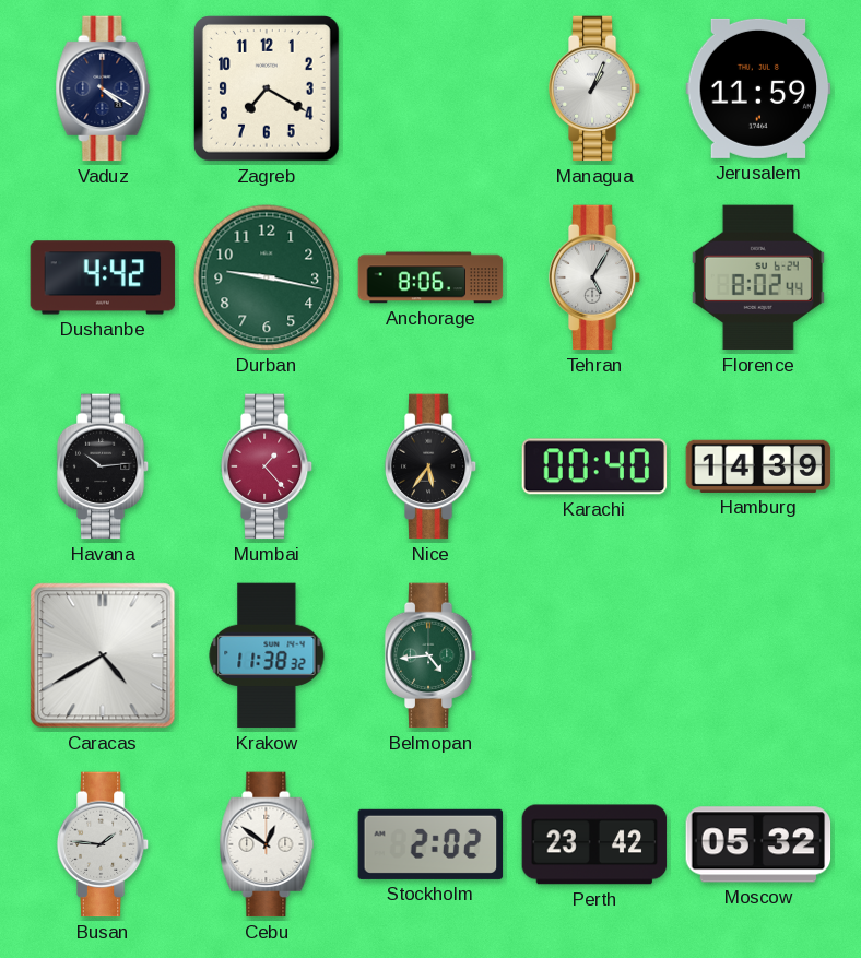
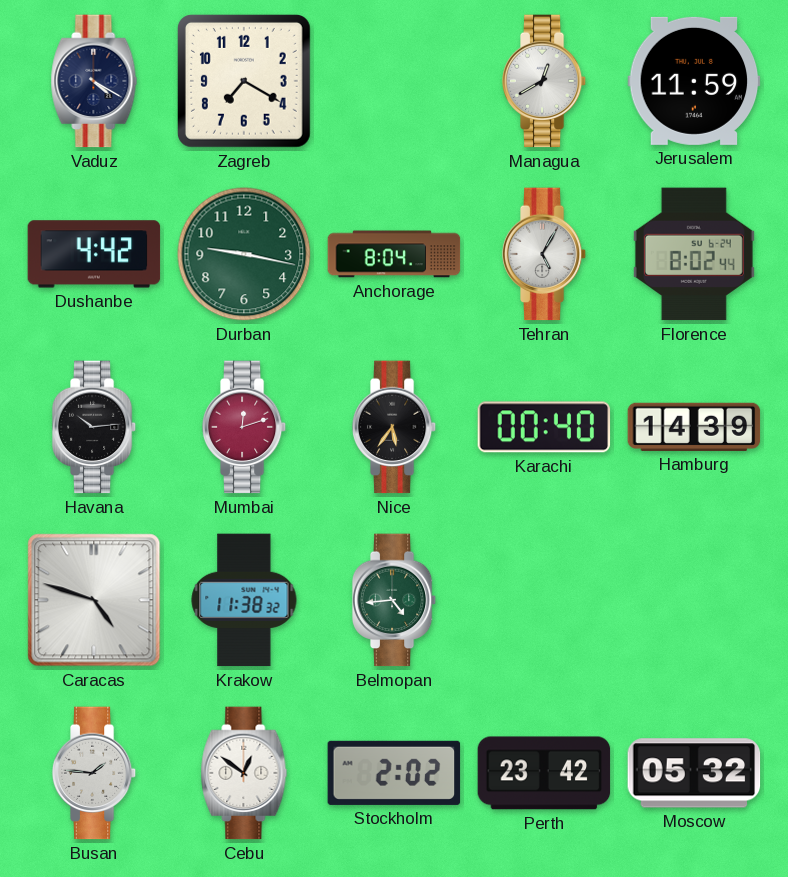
Managua: 1:04 -> 12:40 (544, 81)
Anchorage: 8:06 -> 8:04 (394, 254)
Mumbai: 1:23 -> 12:12 (244, 427)
Caracas: 4:40 -> 4:48 (94, 600)
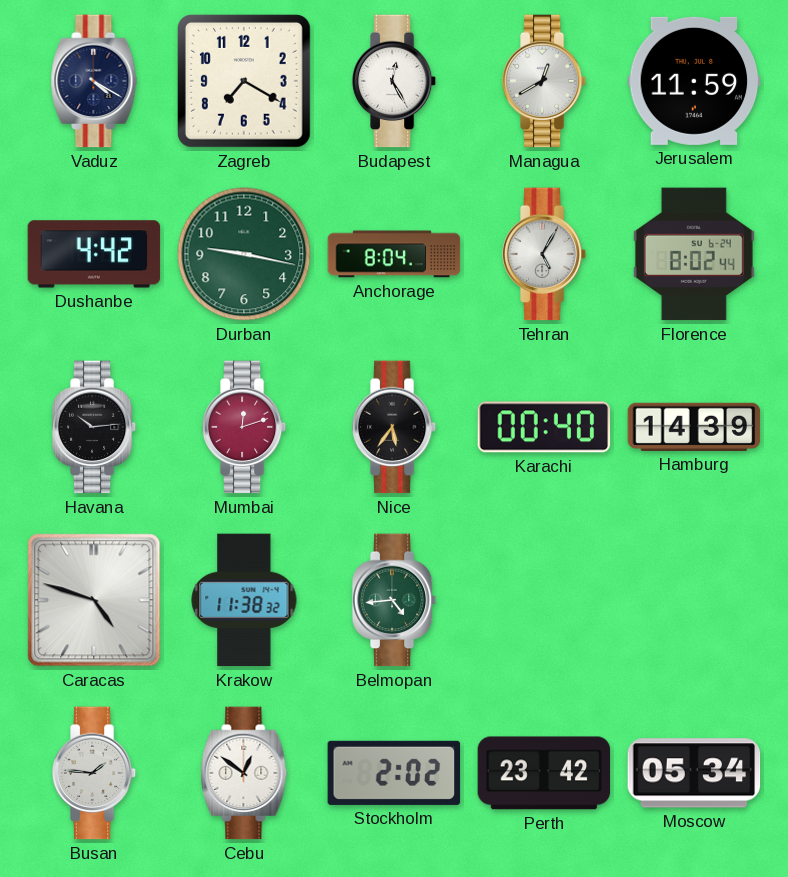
Budapest: none -> 12:25 (394, 81)
Moscow: 05:32 -> 05:34 (694, 773)
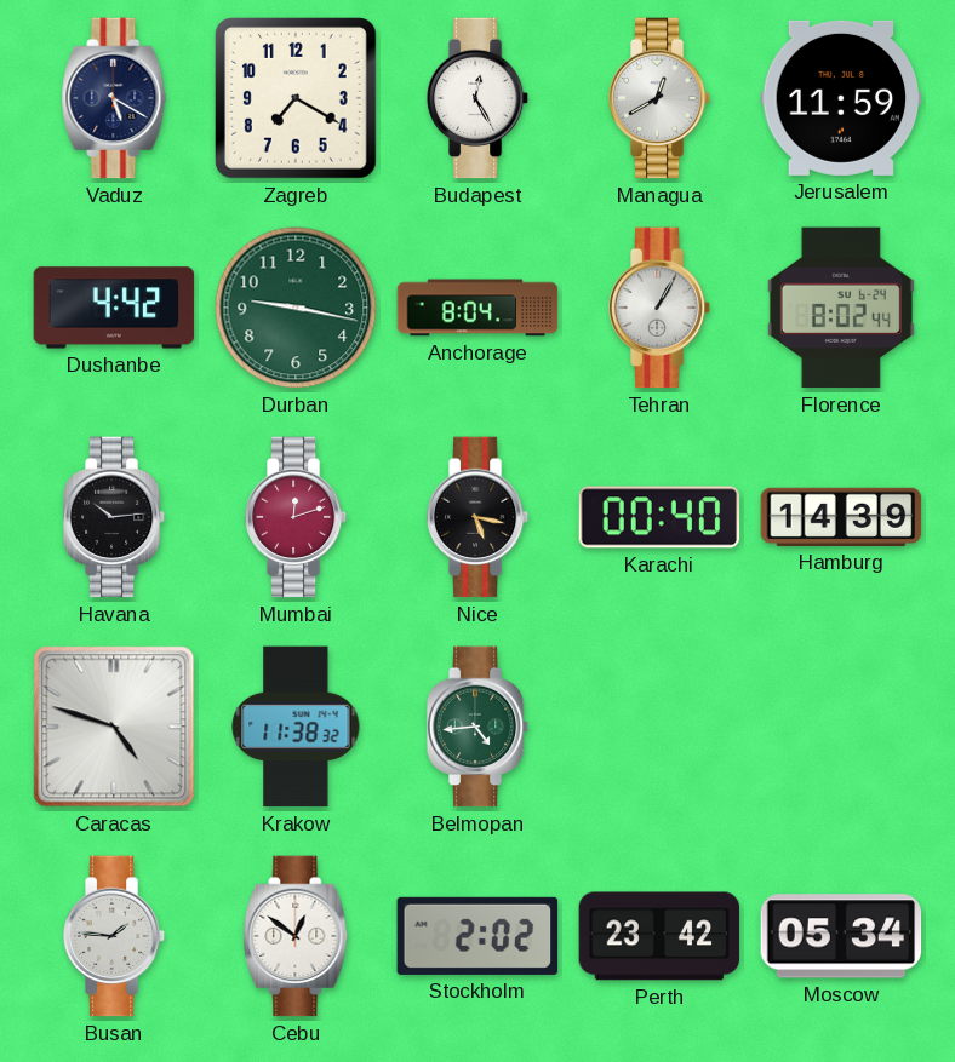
Vaduz: 4:20 -> 5:20 (114, 98)
Tehran: 5:05 -> 1:05 (659, 308)
Nice: 5:36 -> 5:17 (477, 517)
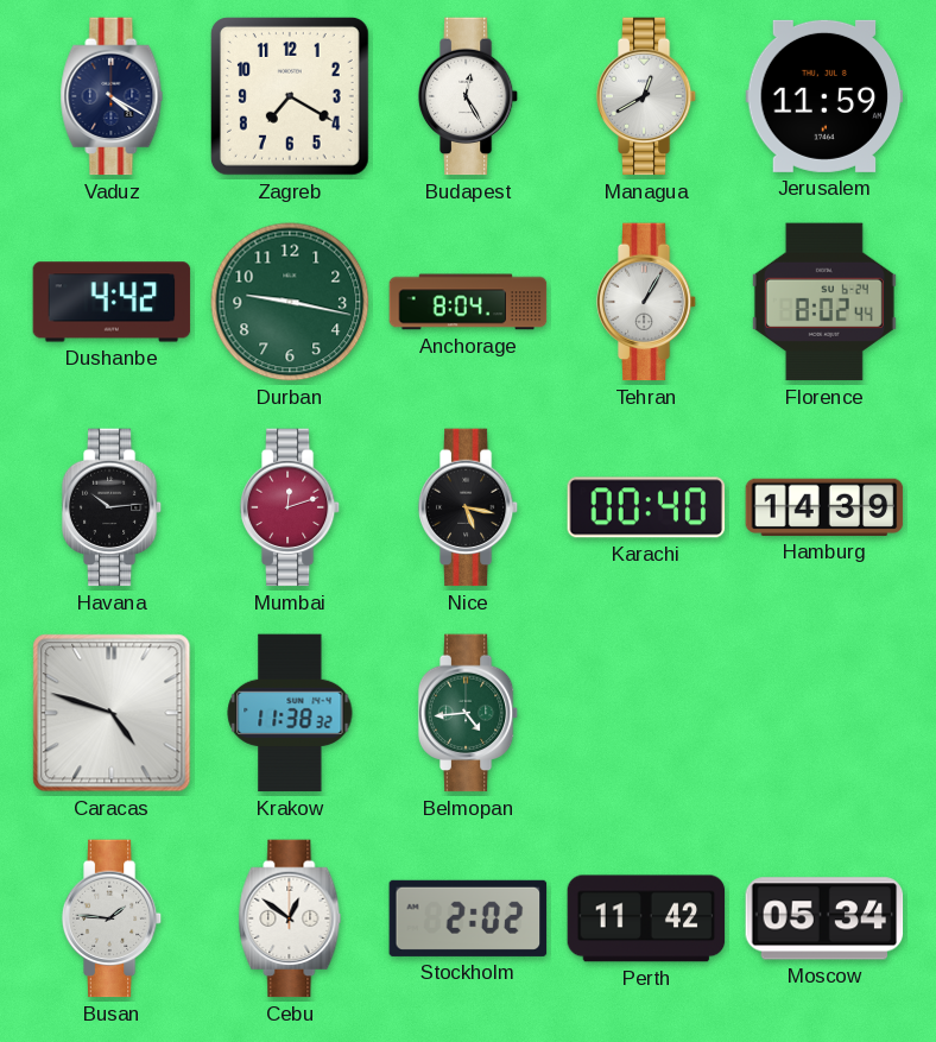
Vaduz: 5:20 -> 4:20 (112, 96)
Perth: 23:42 -> 11:42 (646, 918)
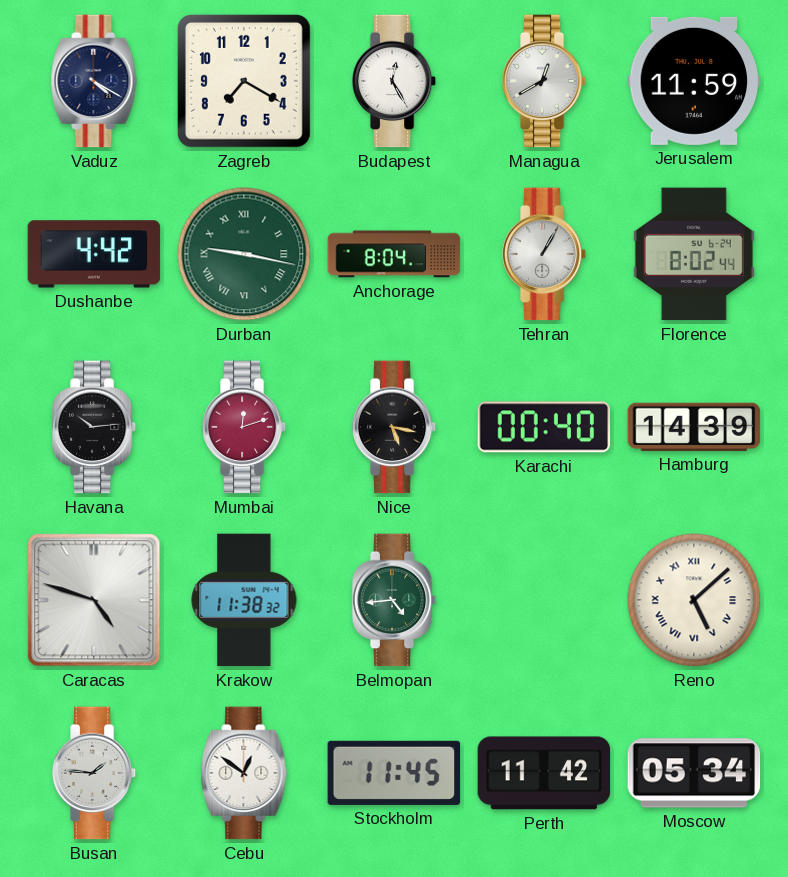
Durban numerals: Arabic -> Roman (244, 254)
Reno: none -> 5:08 (694, 600)
Stockholm: 2:02 -> 11:45 (394, 773)
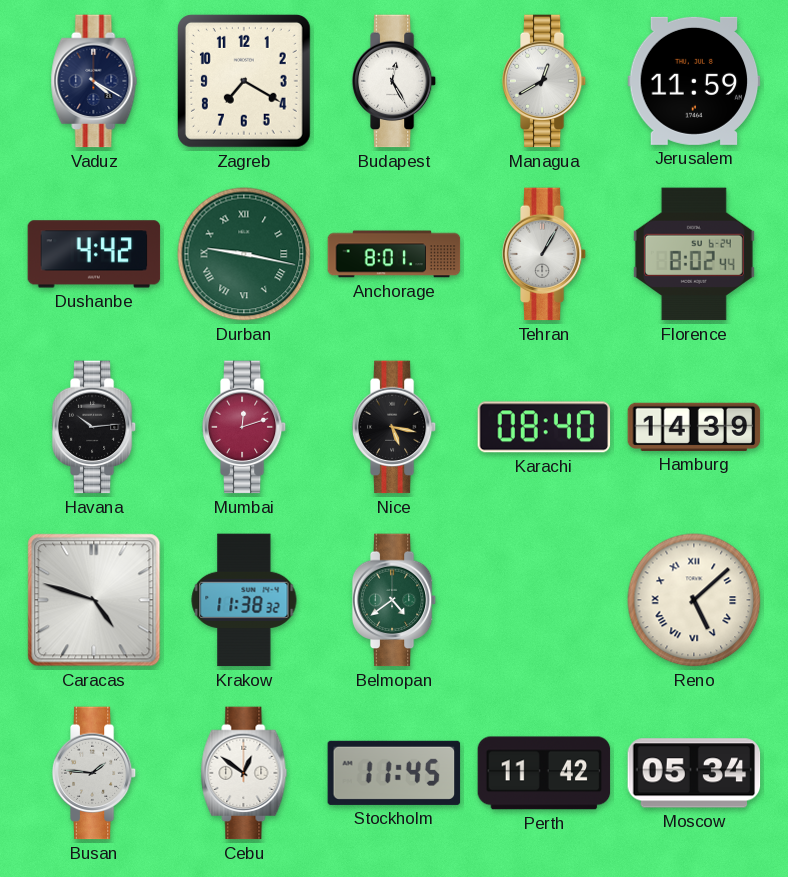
Anchorage: 8:04 -> 8:01 (394, 254)
Karachi: 00:40 -> 08:40 (544, 427)
Belmopan: 4:44 -> 4:39 (394, 600)
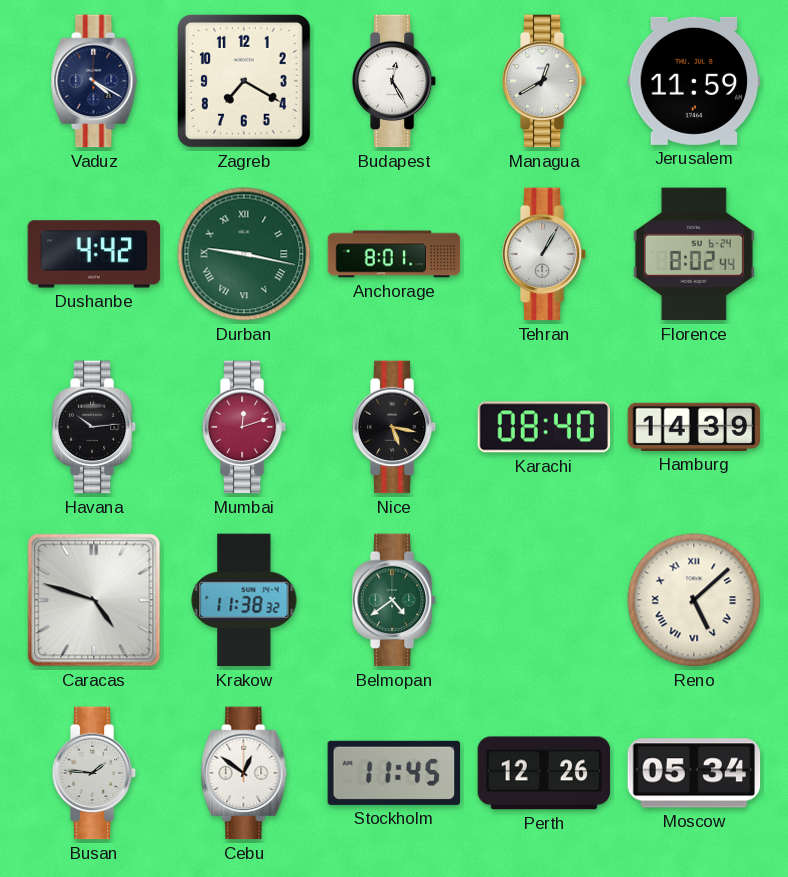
Perth: 11:42 -> 12:26 (544, 773)
